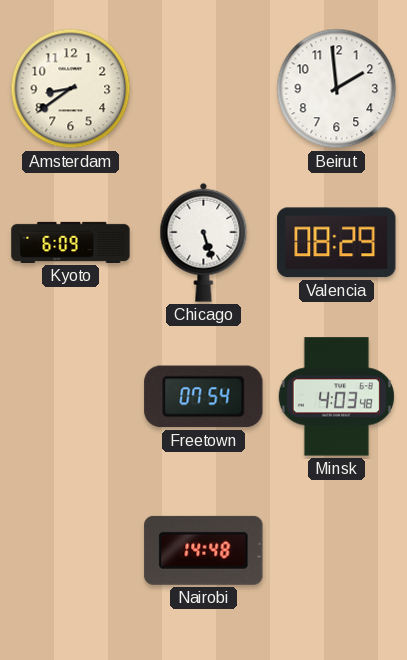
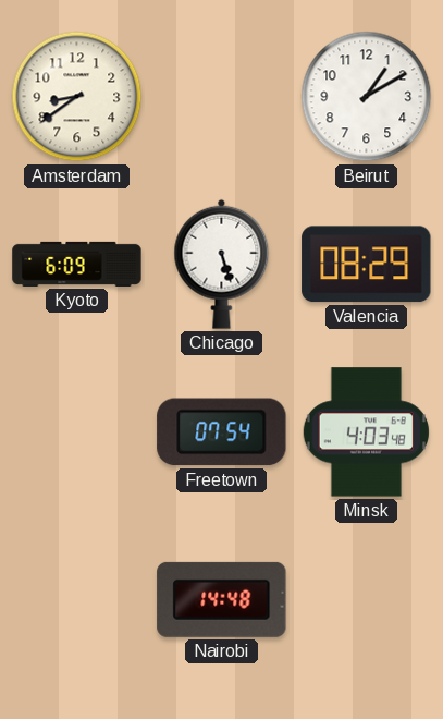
Beirut: 1:59 -> 1:10 (367, 97)
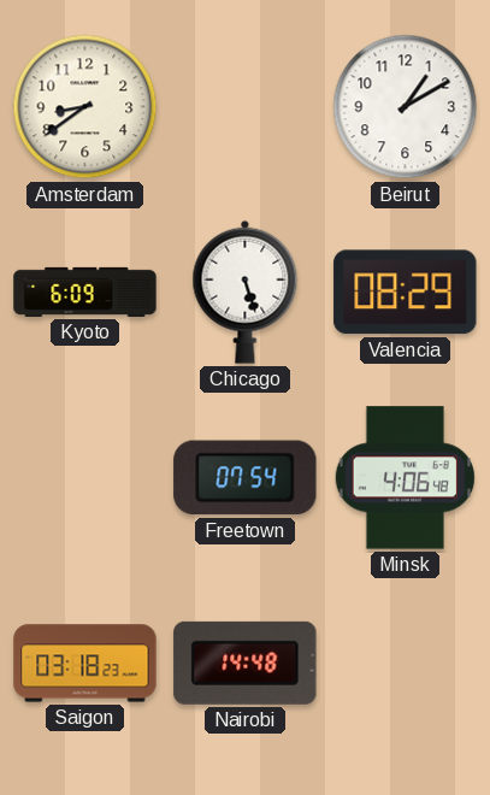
Minsk: 4:03 -> 4:06 (405, 478)
Saigon: none -> 03:18 (85, 664)
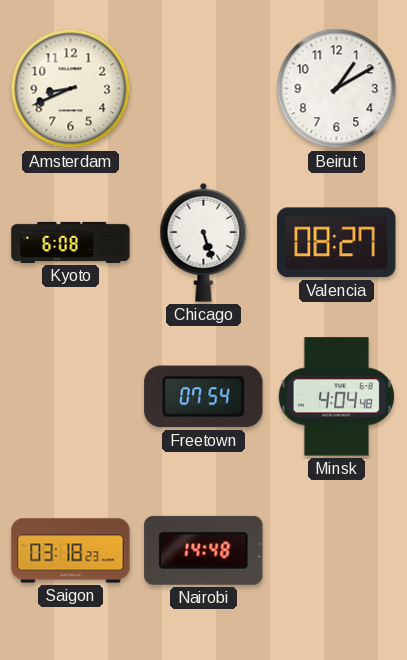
Amsterdam: 8:39 -> 8:41 (71, 89)
Kyoto: 6:09 -> 6:08 (71, 242)
Valencia: 08:29 -> 08:27 (337, 243)
Minsk: 4:06 -> 4:04 (336, 397)
